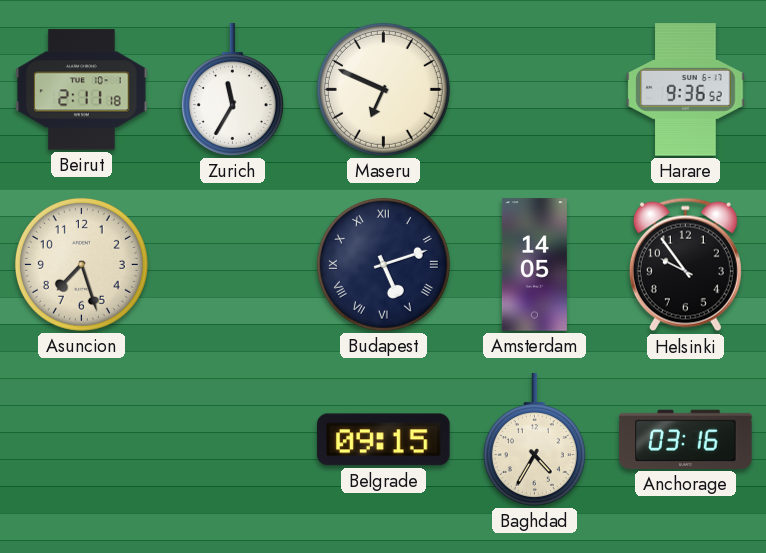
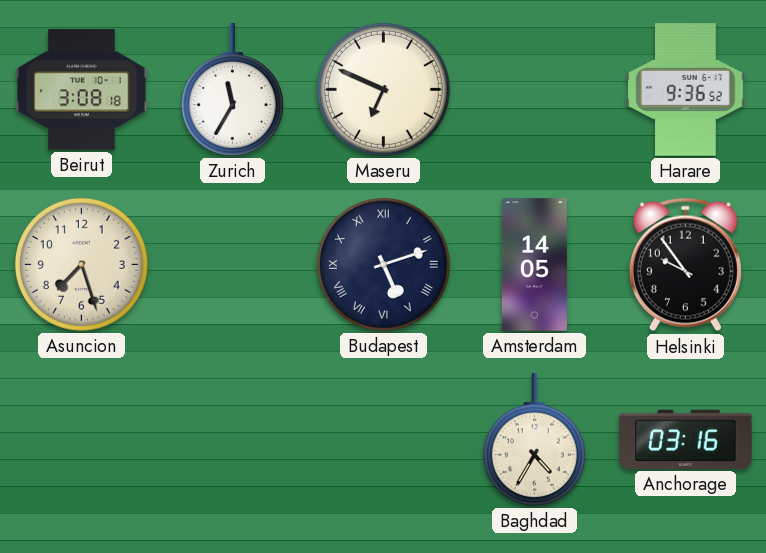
Beirut: 2:11 -> 3:08 (82, 90)
Belgrade: 09:15 -> none (384, 440)
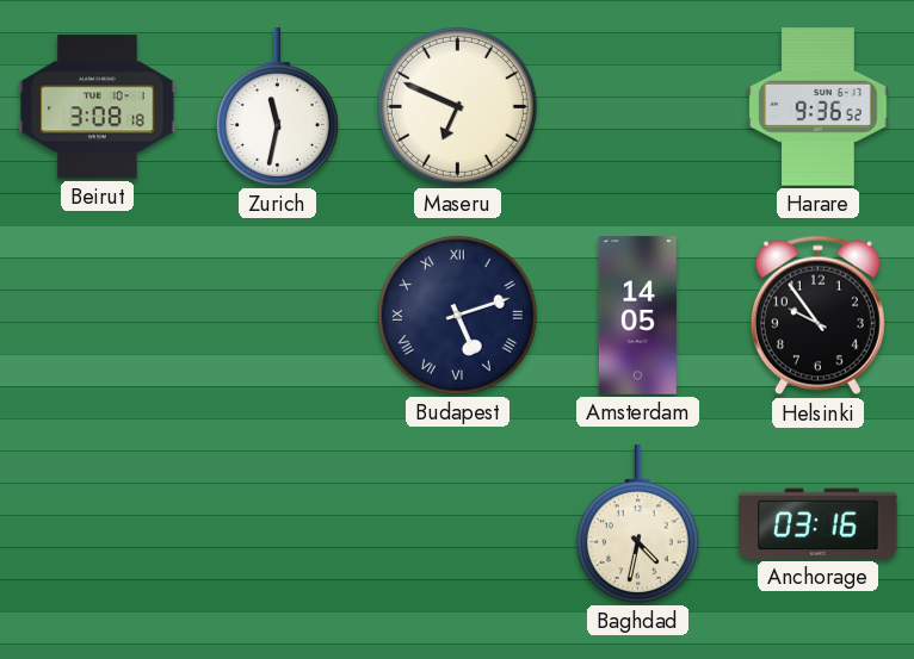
Zurich: 11:35 -> 11:32 (277, 107)
Asuncion: 7:27 -> none (81, 264)
Baghdad: 4:35 -> 4:32 (637, 524)
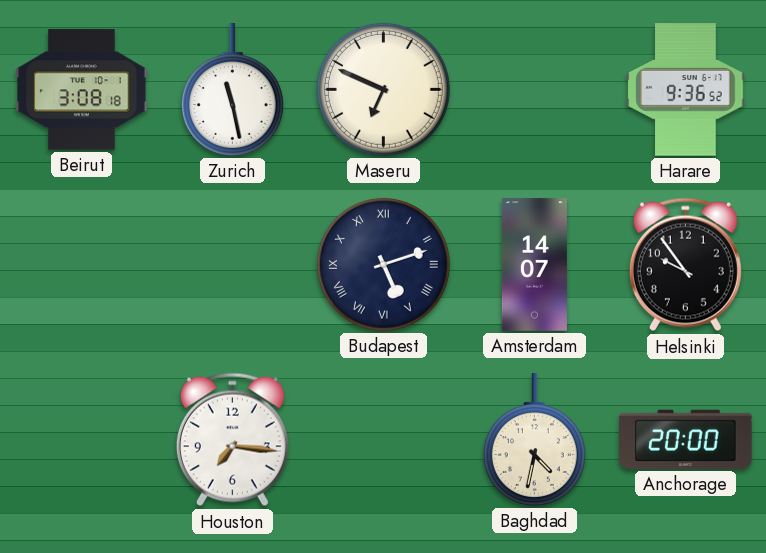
Zurich: 11:32 -> 11:28 (232, 90)
Amsterdam: 14:05 -> 14:07 (534, 265)
Houston: none -> 7:16 (232, 440)
Anchorage: 03:16 -> 20:00 (686, 439)
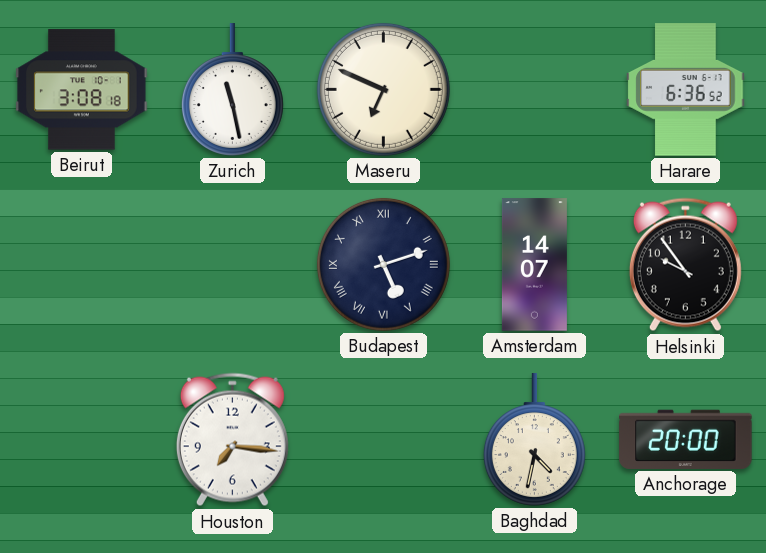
Harare: 9:36 -> 6:36 (686, 90)
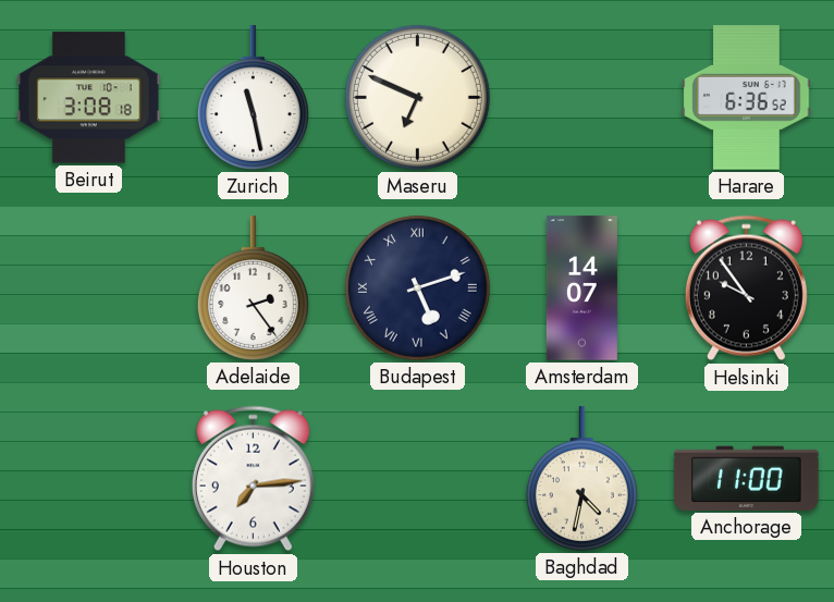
Adelaide: none -> 2:24 (253, 288)
Houston: 7:16 -> 7:14 (253, 479)
Anchorage: 20:00 -> 11:00 (747, 478)
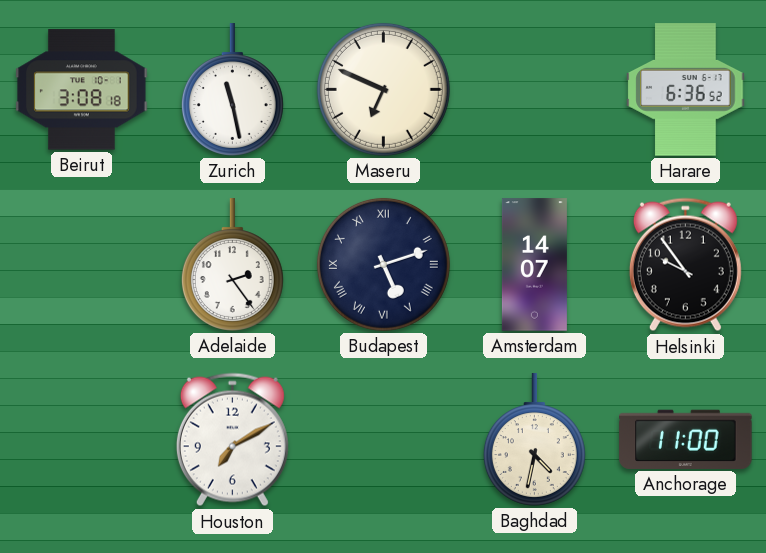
Houston: 7:14 -> 7:10 (232, 440)
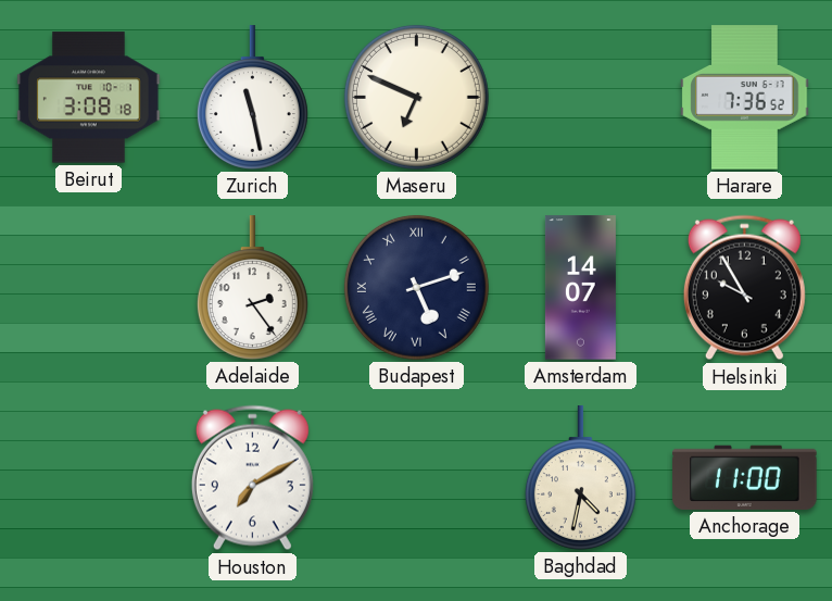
Harare: 6:36 -> 7:36 (745, 98)
Helsinki: 9:54 -> 9:55 (744, 288)
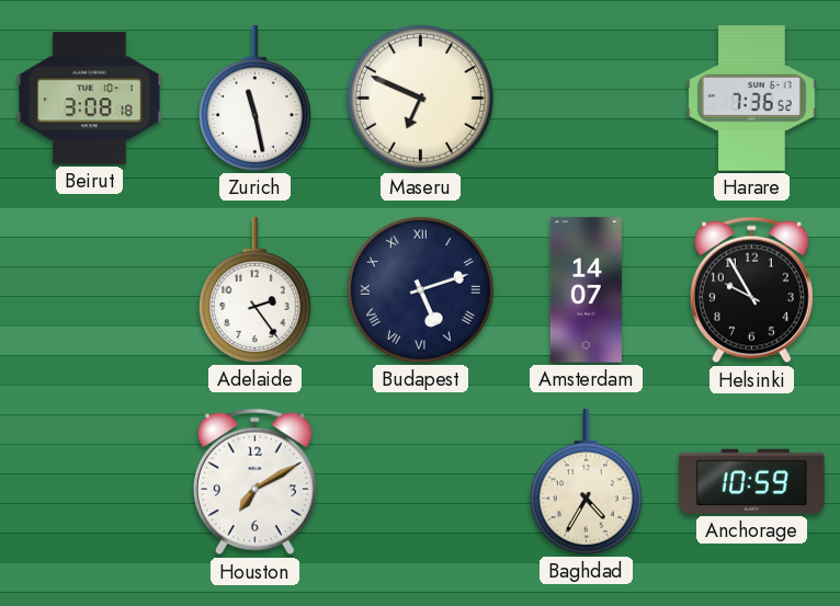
Baghdad: 4:32 -> 4:35 (586, 482)
Anchorage: 11:00 -> 10:59 (752, 481)
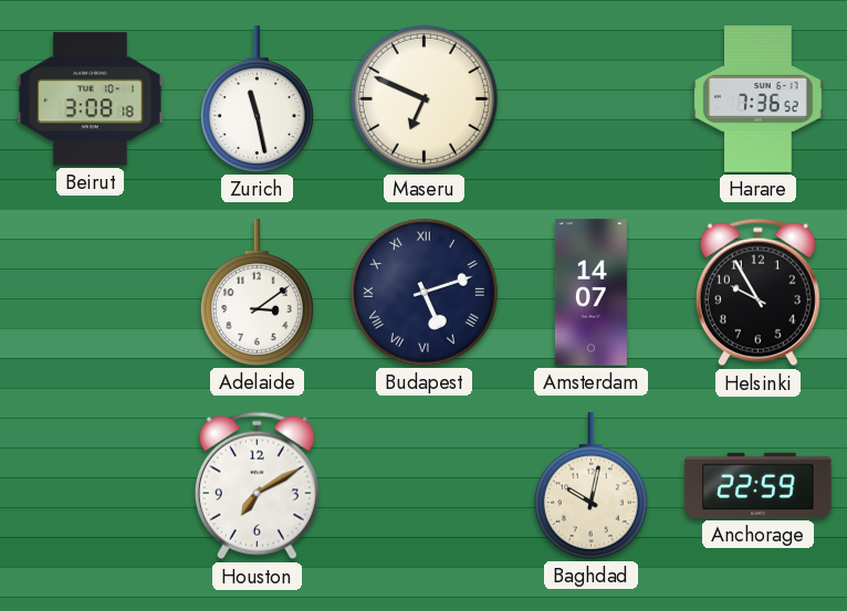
Adelaide: 2:24 -> 3:09 (257, 293)
Baghdad: 4:35 -> 10:02 (590, 486)
Anchorage: 10:59 -> 22:59 (759, 485)
